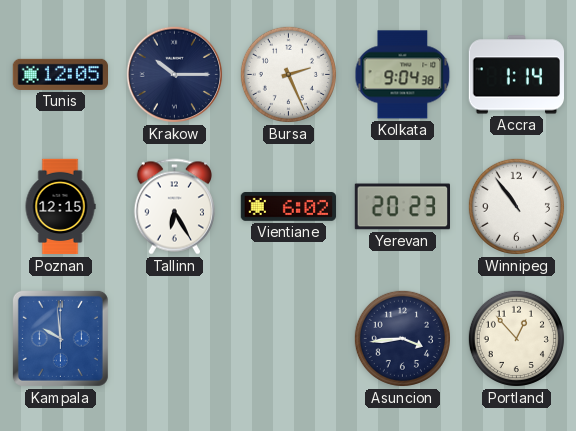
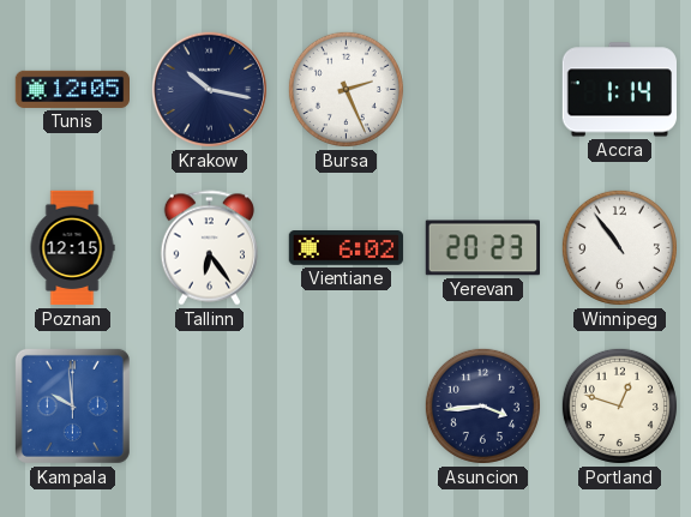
Krakow: 10:15 -> 10:17 (210, 90)
Kolkata: 9:04 -> none (403, 75)
Tallinn: 6:25 -> 6:24 (209, 248)
Portland: 12:53 -> 12:48 (619, 405)
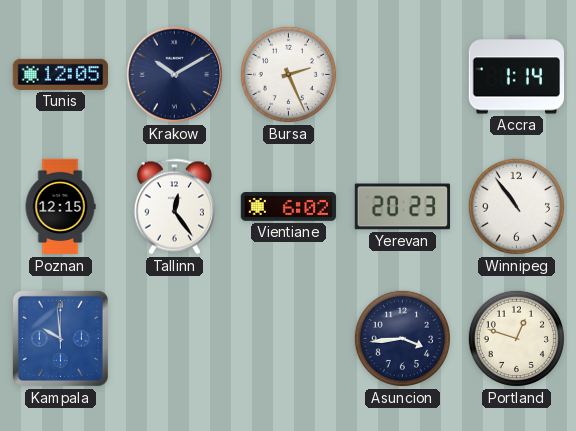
Krakow: 10:17 -> 10:10 (175, 75)
Tallinn: 6:24 -> 12:24 (174, 207)
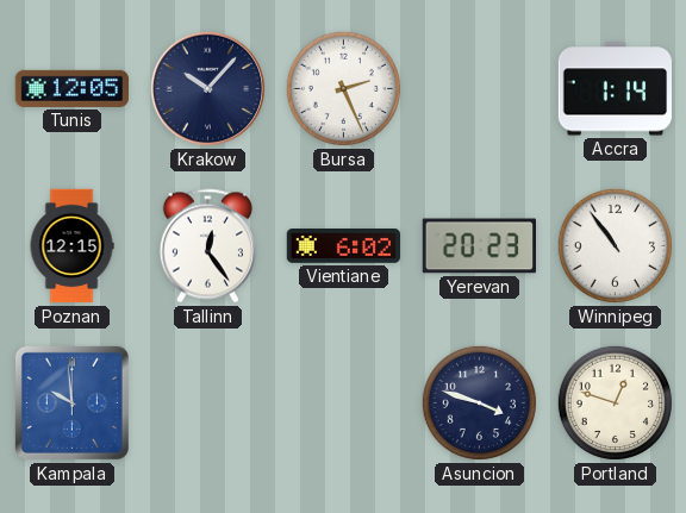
Krakow: 10:10 -> 10:07 (208, 89)
Asuncion: 3:44 -> 3:48 (479, 402)
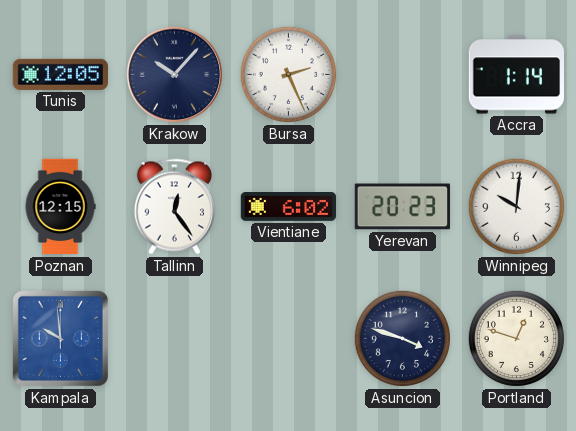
Winnipeg: 10:54 -> 10:01 (516, 206)
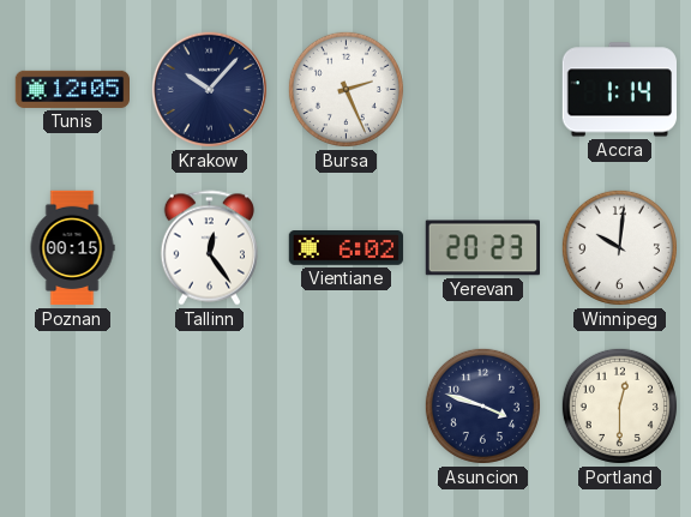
Poznan: 12:15 -> 00:15 (72, 248)
Kampala: 9:59 -> none (60, 338)
Portland: 12:48 -> 12:30 (619, 405)
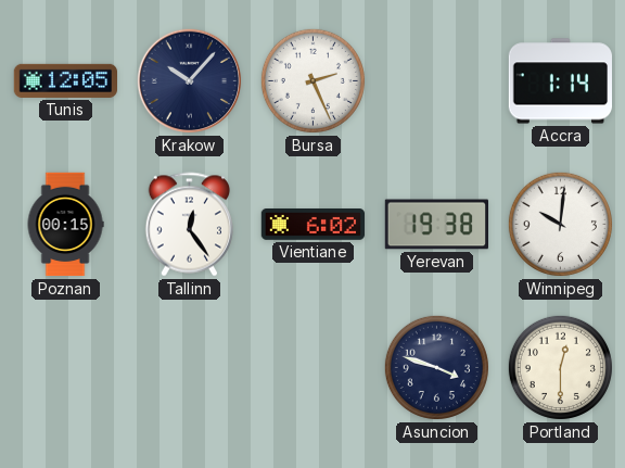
Yerevan: 20:23 -> 19:38 (436, 225)
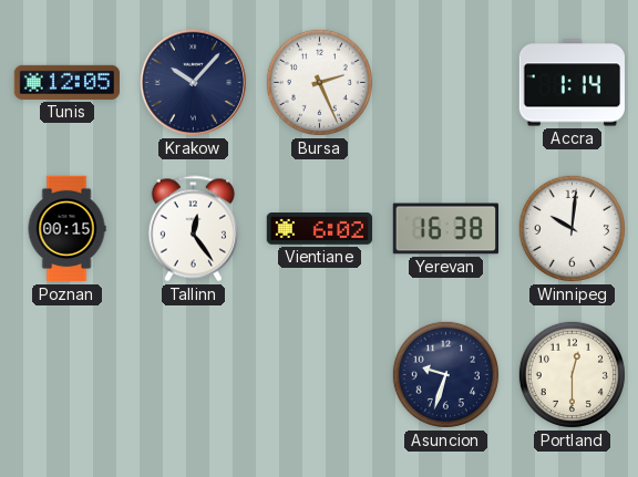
Yerevan: 19:38 -> 16:38 (445, 229)
Asuncion: 3:48 -> 9:33 (445, 374)
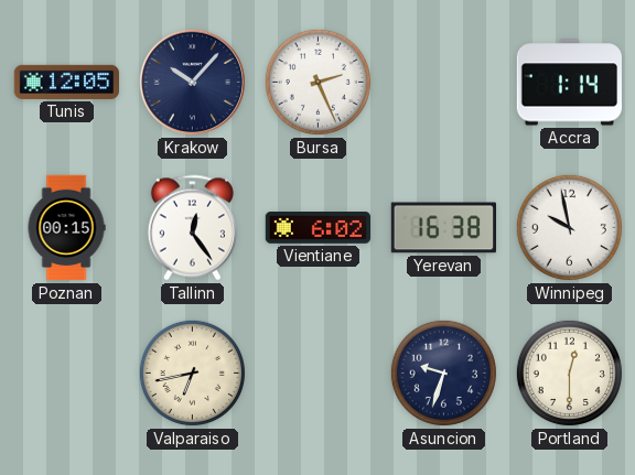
Winnipeg: 10:01 -> 9:58 (569, 227)
Valparaiso: none -> 6:43 (192, 373)
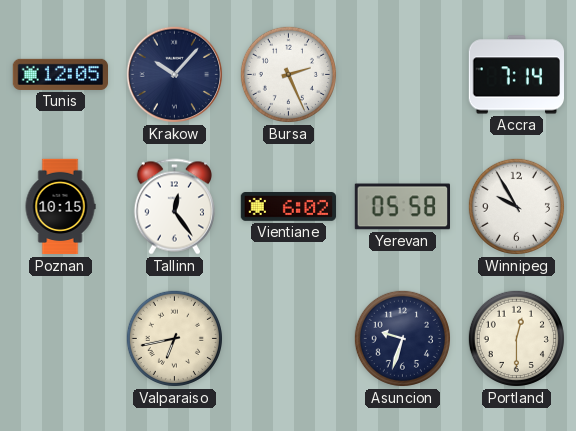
Accra: 1:14 -> 7:14 (516, 75)
Poznan: 00:15 -> 10:15 (60, 207)
Yerevan: 16:38 -> 05:58 (402, 207)
Winnipeg: 9:58 -> 9:55 (516, 206)
